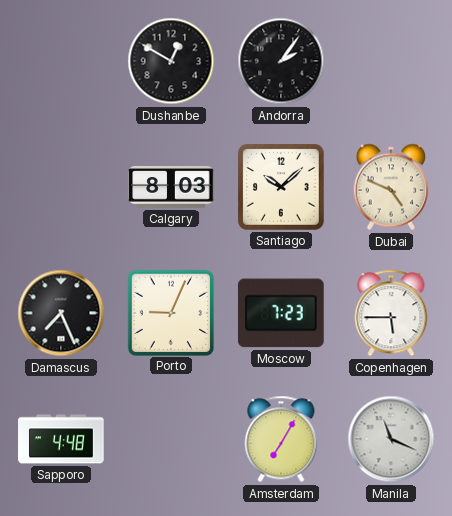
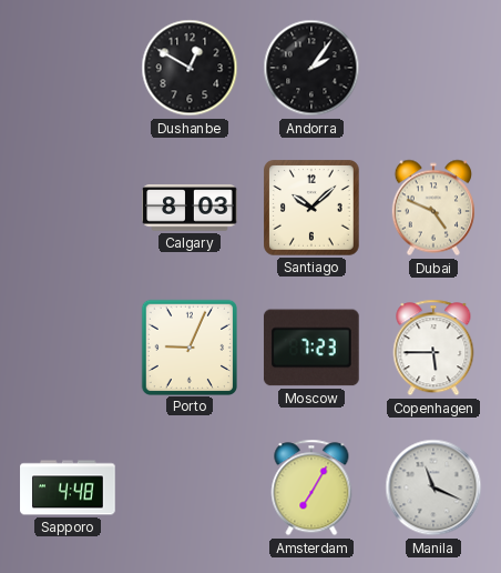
Damascus: 7:26 -> none (61, 313)
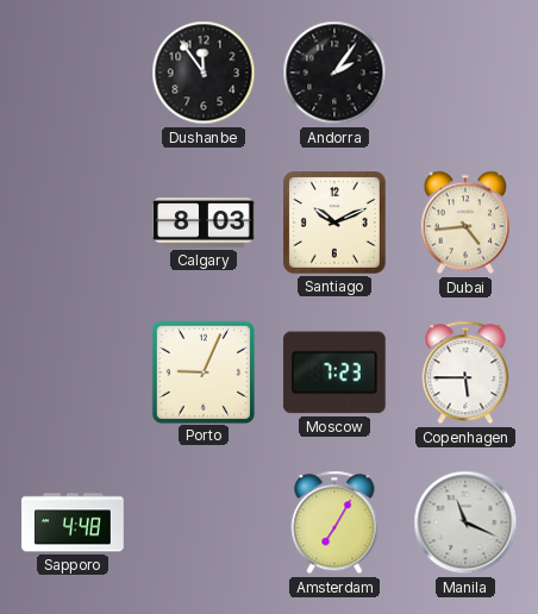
Dushanbe: 12:50 -> 11:54 (204, 73)
Santiago: 10:08 -> 10:11 (336, 224)
Dubai: 4:49 -> 4:44 (465, 223)
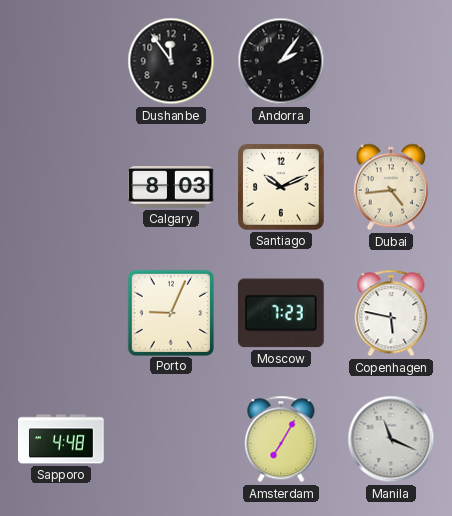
Copenhagen: 5:45 -> 5:47 (391, 313)
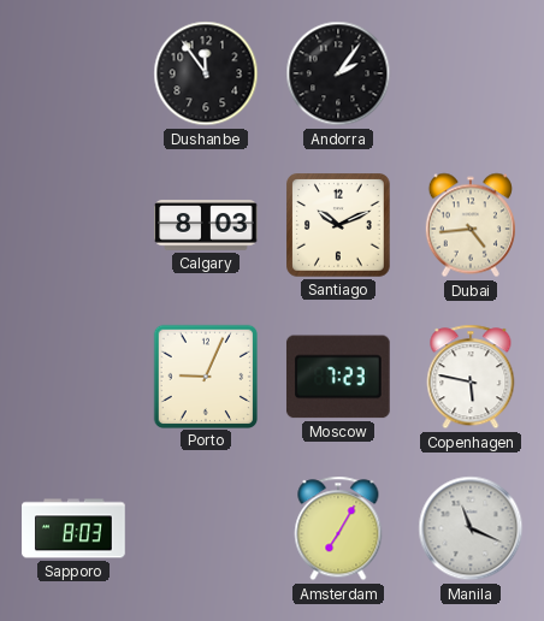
Sapporo: 4:48 -> 8:03 (73, 528)
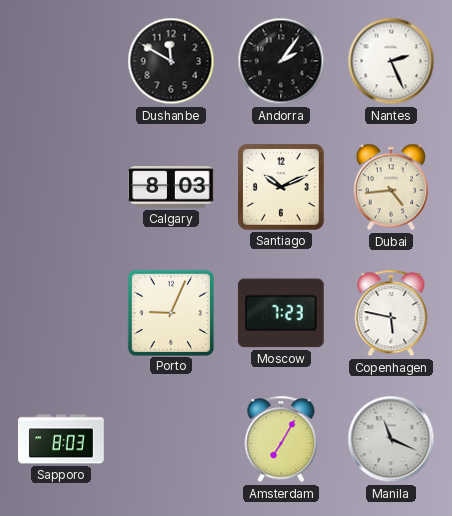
Dushanbe: 11:54 -> 11:50 (171, 61)
Nantes: none -> 2:26 (391, 61)
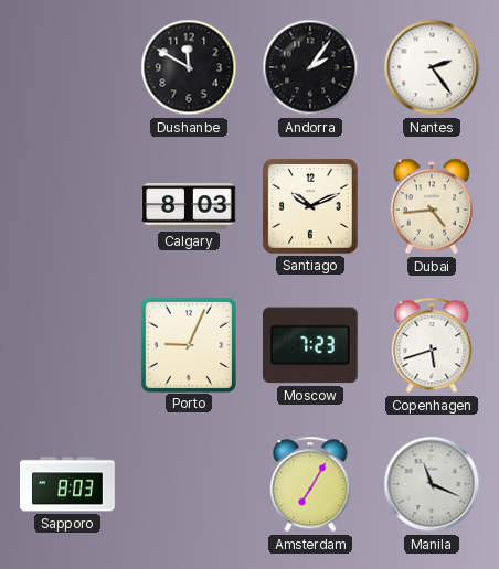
Nantes: 2:26 -> 2:24 (432, 67)
Copenhagen: 5:47 -> 5:42 (432, 345)
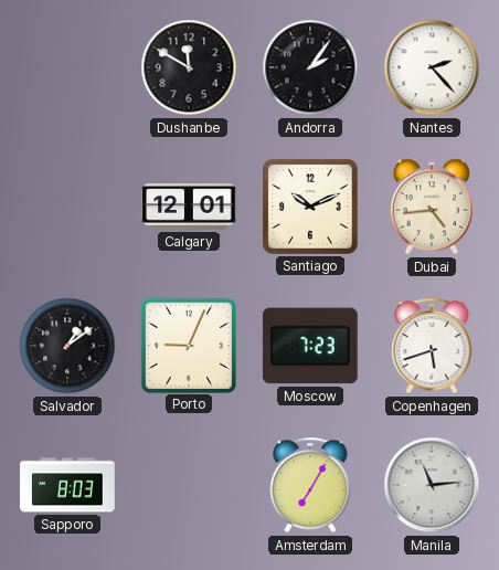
Nantes: 2:24 -> 2:23 (432, 67)
Calgary: 8:03 -> 12:01 (189, 207)
Salvador: none -> 1:09 (67, 346)
Manila: 11:19 -> 11:14 (432, 485)
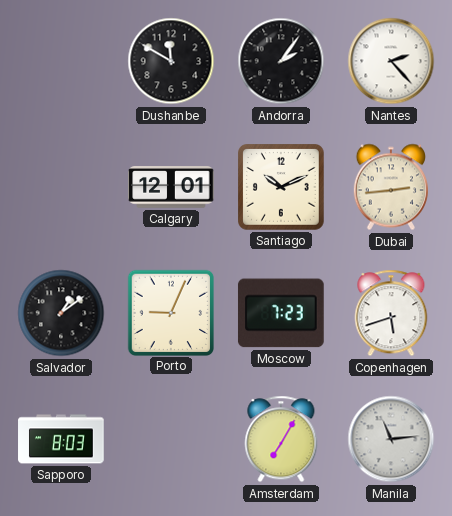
Dubai: 4:44 -> 2:44 (391, 187)
